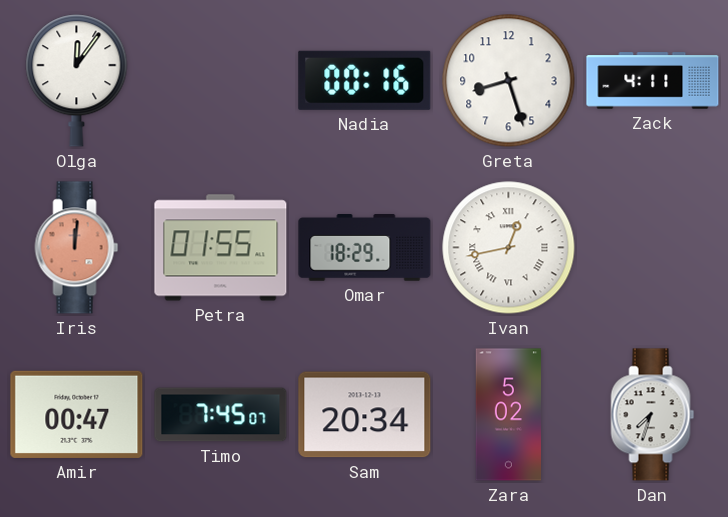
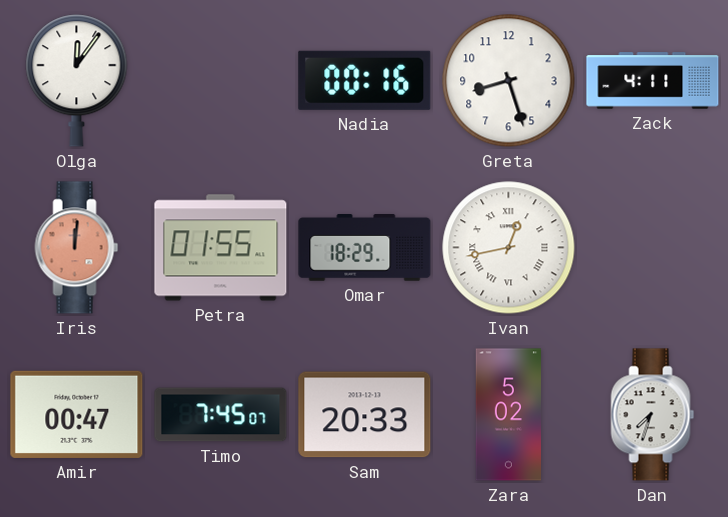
Sam: 20:34 -> 20:33 (365, 415)
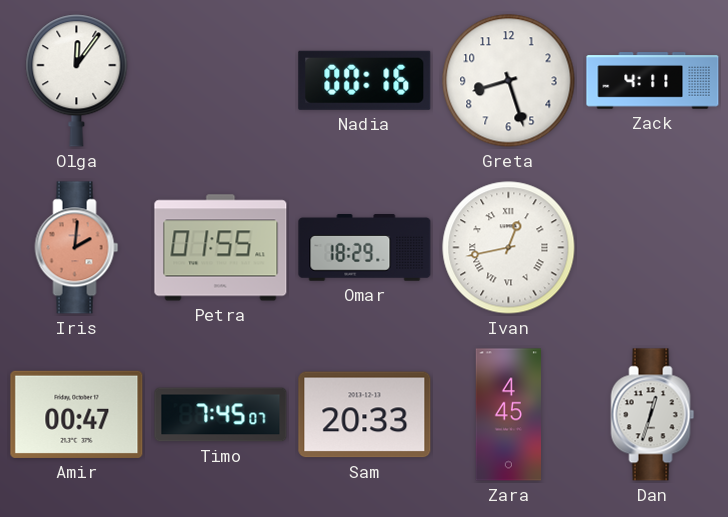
Iris: 12:01 -> 2:01 (77, 248)
Zara: 5:02 -> 4:45 (509, 415)
Dan: 7:33 -> 12:33 (653, 415)
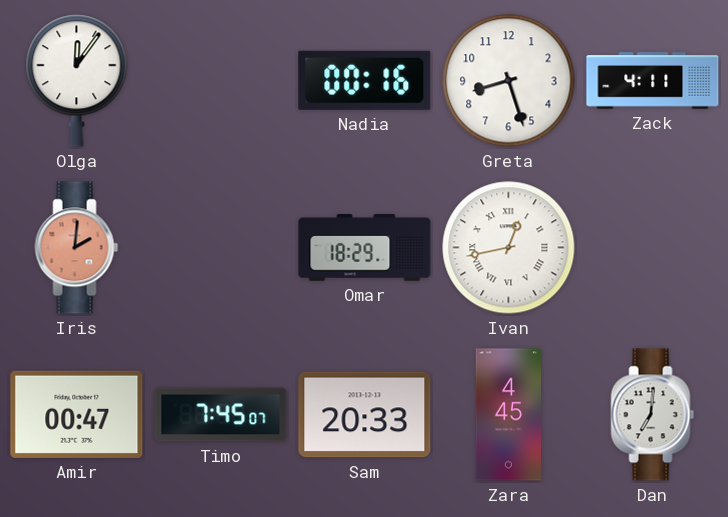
Petra: 01:55 -> none (221, 248)
Dan: 12:33 -> 7:01 (653, 415)
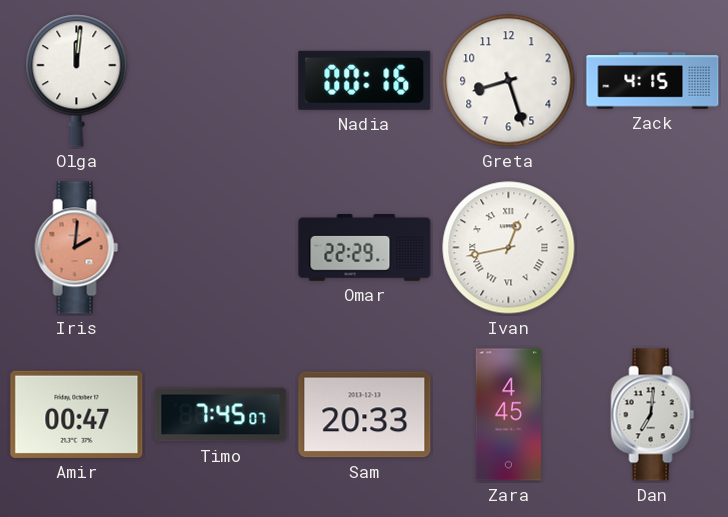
Olga: 12:06 -> 12:01 (77, 81)
Zack: 4:11 -> 4:15 (653, 81)
Omar: 18:29 -> 22:29 (365, 248)
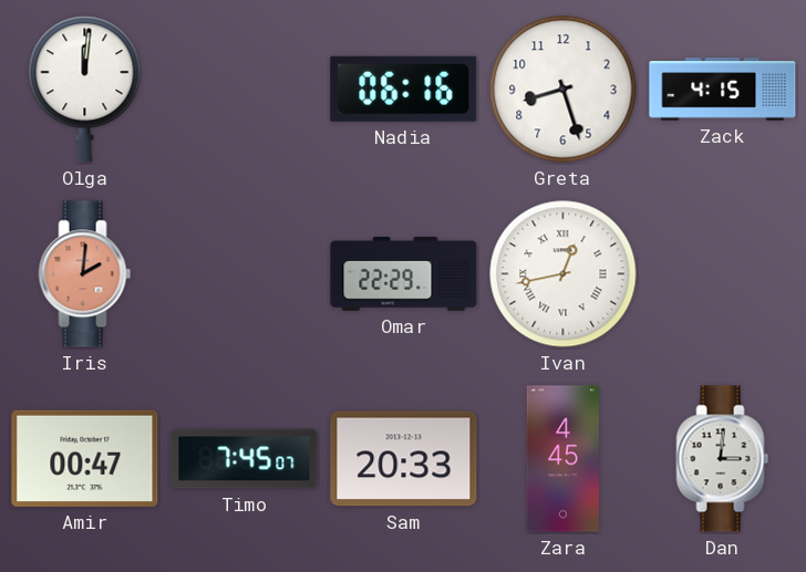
Nadia: 00:16 -> 06:16 (404, 89)
Dan: 7:01 -> 3:01 (723, 459)
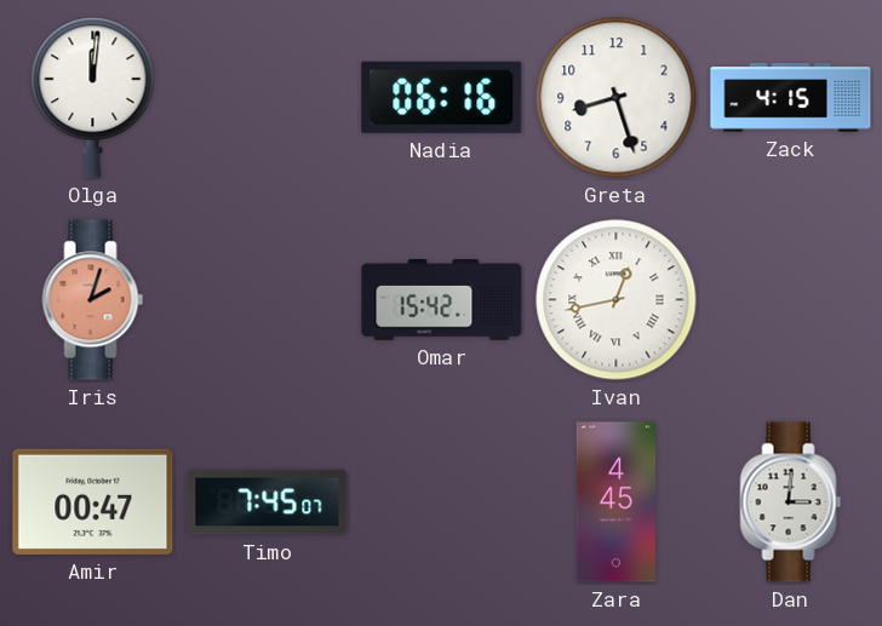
Iris: 2:01 -> 2:03 (93, 300)
Omar: 22:29 -> 15:42 (442, 300)
Sam: 20:33 -> none (404, 459)
